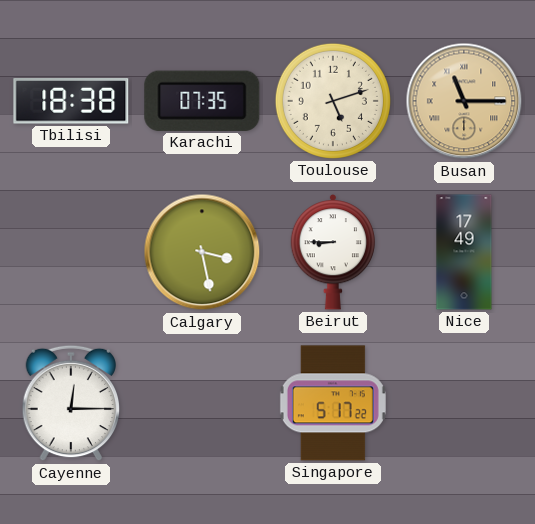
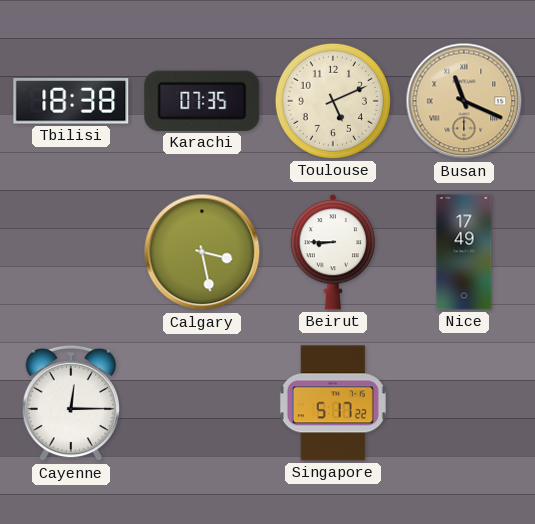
Toulouse: 5:12 -> 5:11 (333, 101)
Busan: 11:15 -> 11:19 (464, 101)
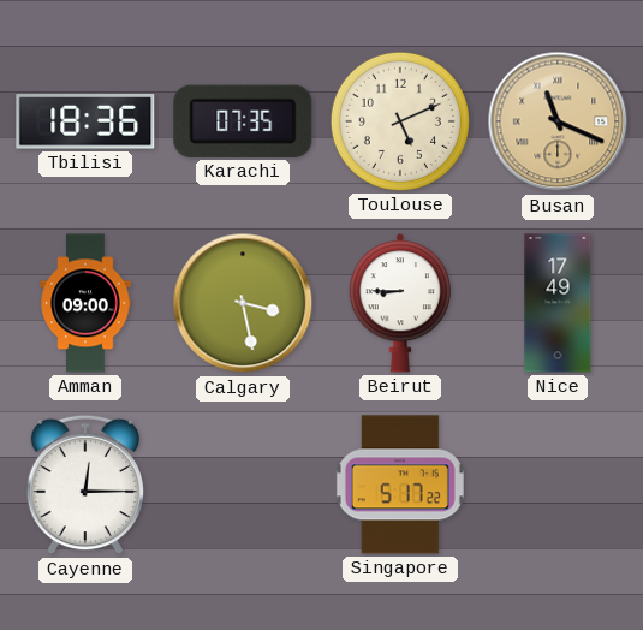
Tbilisi: 18:38 -> 18:36 (85, 123)
Amman: none -> 09:00 (85, 303)
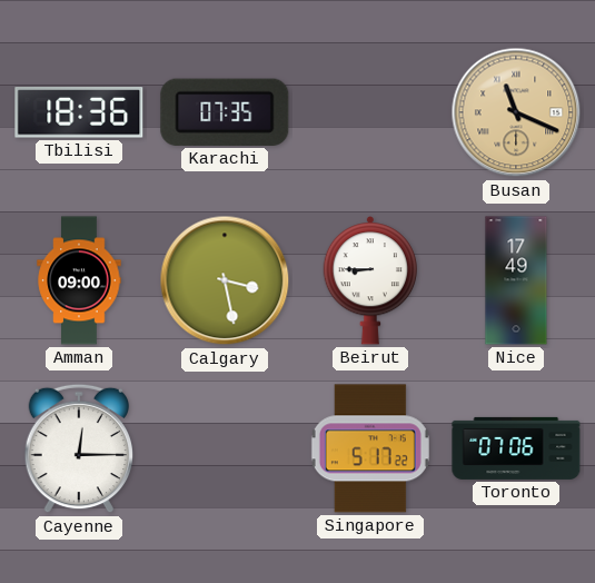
Toulouse: 5:11 -> none (400, 121)
Toronto: none -> 07:06 (516, 448)
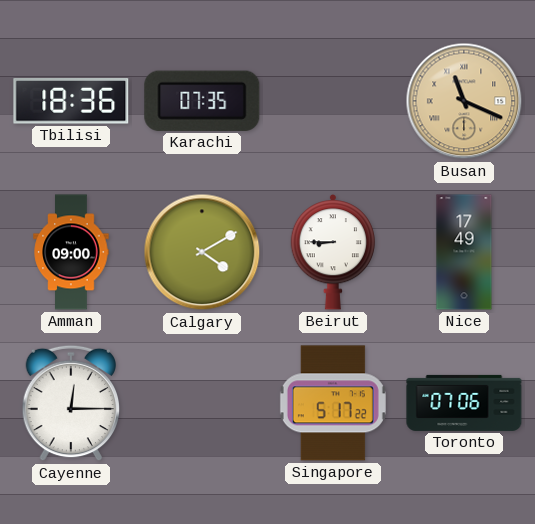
Calgary: 3:28 -> 4:10 (202, 252)
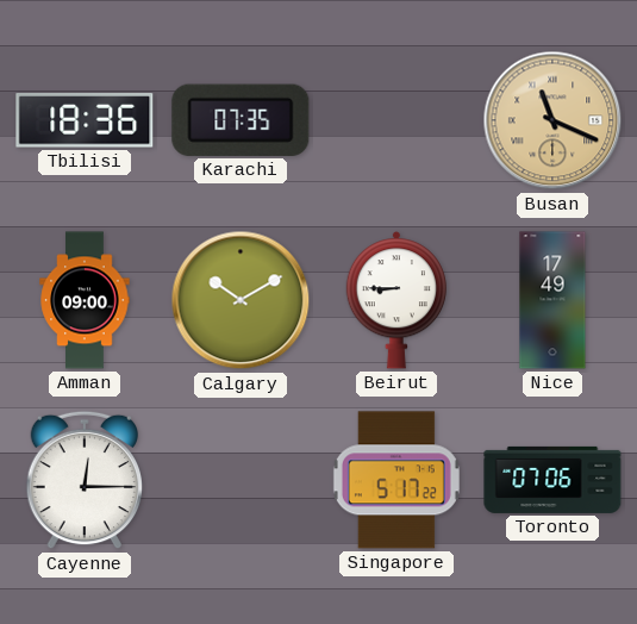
Calgary: 4:10 -> 10:10 (241, 300)
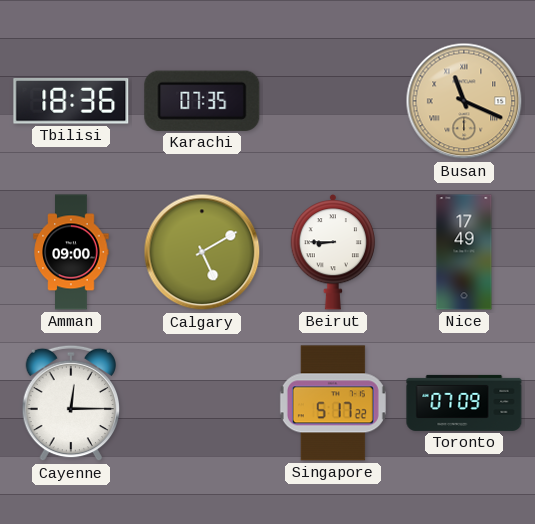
Calgary: 10:10 -> 5:10 (202, 252)
Toronto: 07:06 -> 07:09 (464, 403)
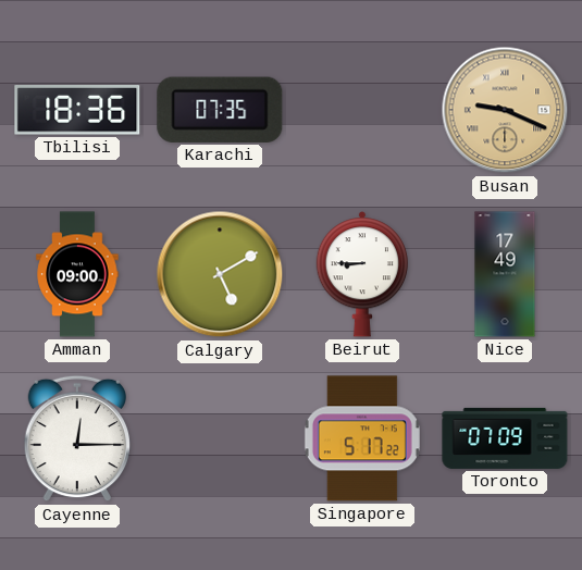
Busan: 11:19 -> 9:19 (505, 110)
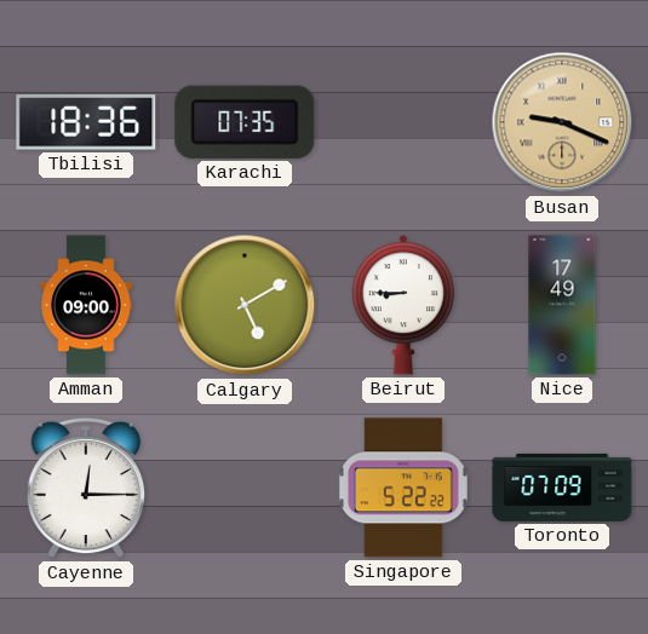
Singapore: 5:17 -> 5:22 (403, 488)
